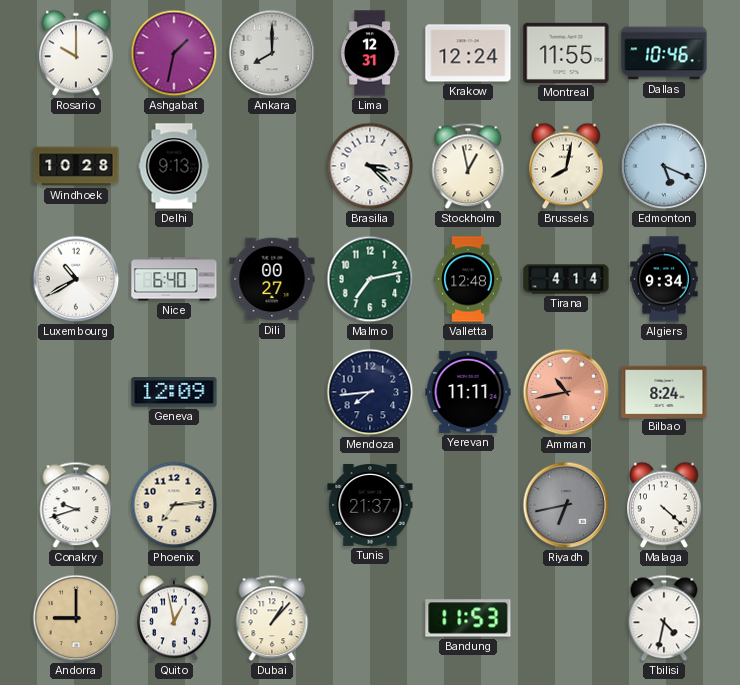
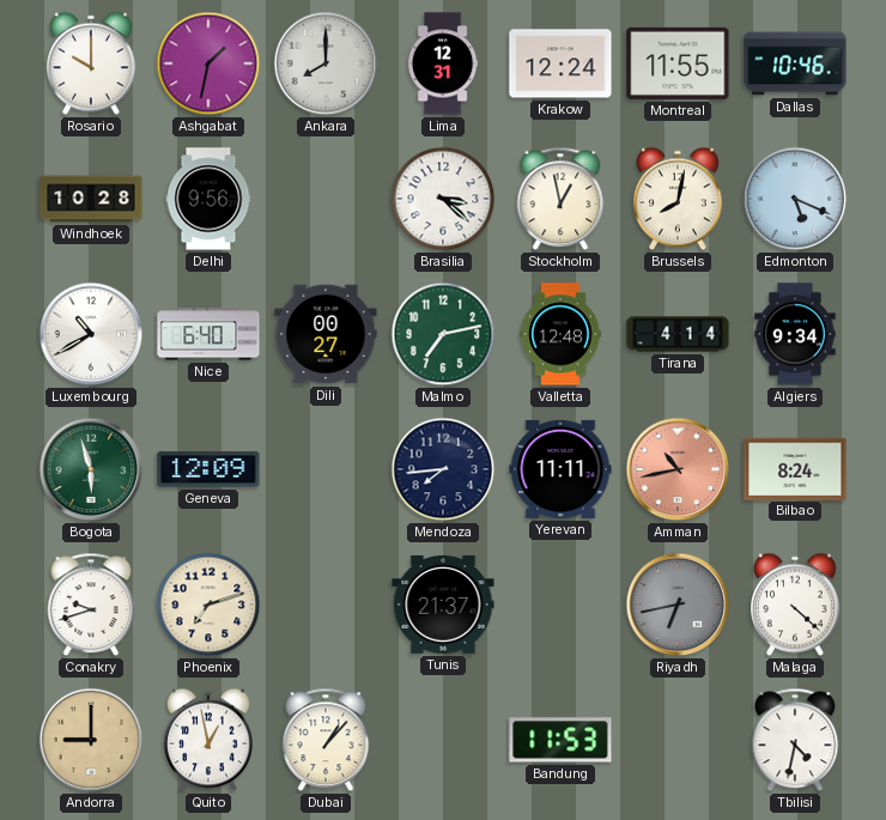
Delhi: 9:13 -> 9:56 (208, 199)
Bogota: none -> 5:57 (91, 469)
Phoenix: 7:14 -> 7:12 (208, 605)
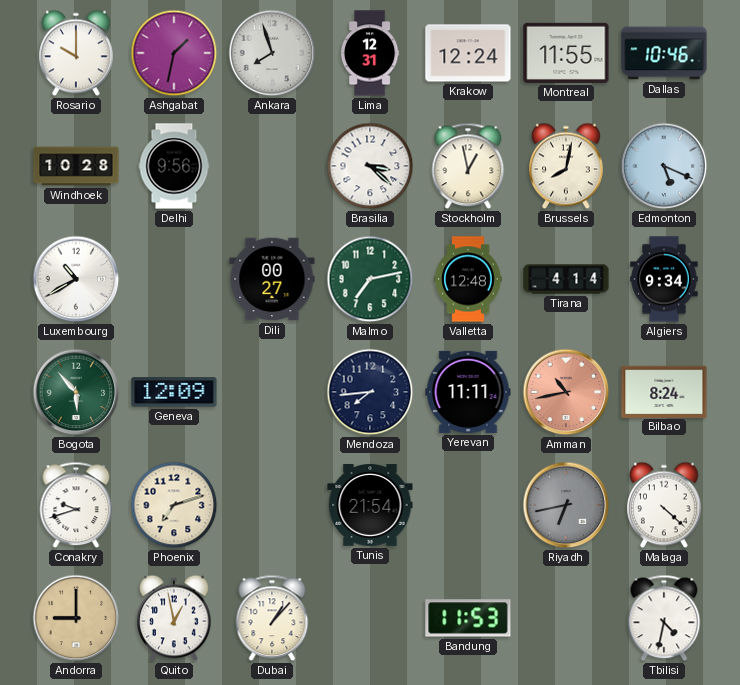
Ankara: 8:00 -> 7:57 (272, 53)
Nice: 6:40 -> none (208, 334)
Bogota: 5:57 -> 5:53 (76, 392)
Tunis: 21:37 -> 21:54 (370, 505)
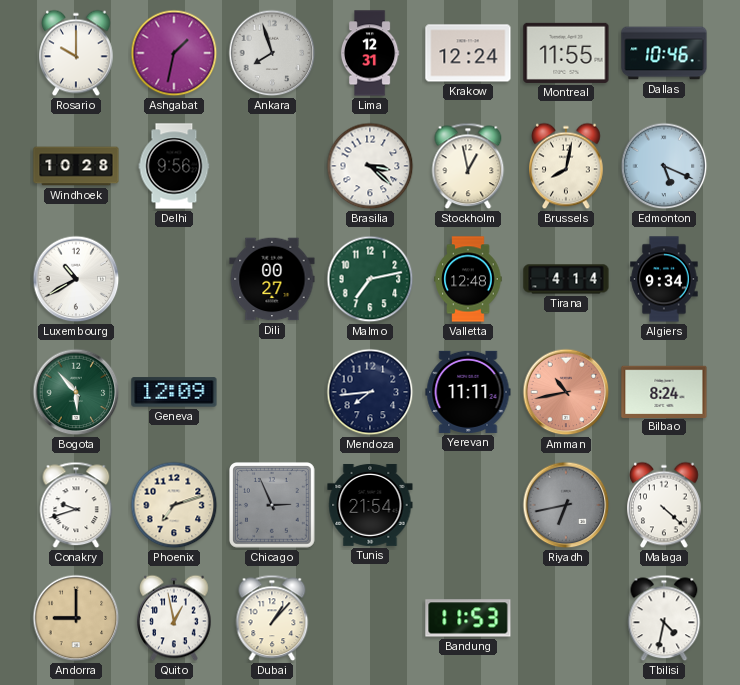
Chicago: none -> 2:56 (273, 506)
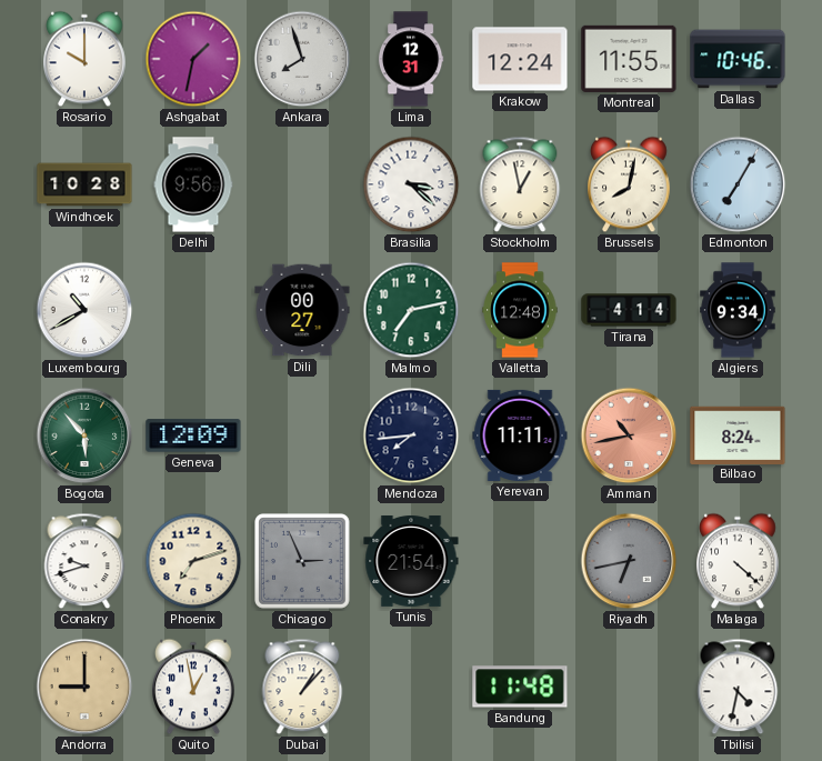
Edmonton: 5:19 -> 7:05 (738, 184)
Bandung: 11:53 -> 11:48 (520, 687)
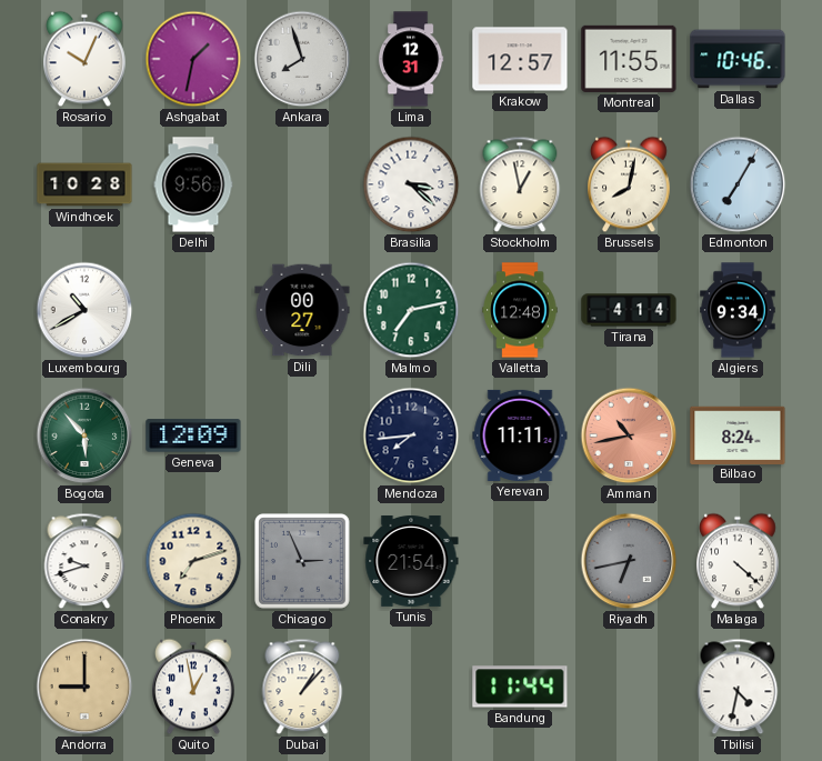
Rosario: 10:00 -> 10:04 (86, 59)
Krakow: 12:24 -> 12:57 (520, 59)
Bandung: 11:48 -> 11:44 (520, 687)
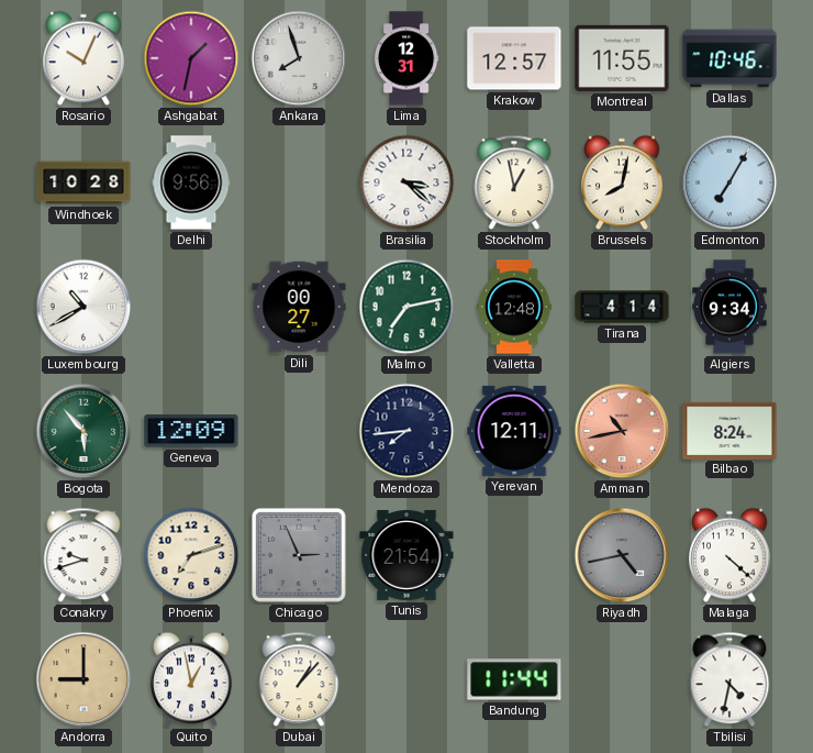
Yerevan: 11:11 -> 12:11 (514, 431)
Riyadh: 6:43 -> 4:43 (622, 555)
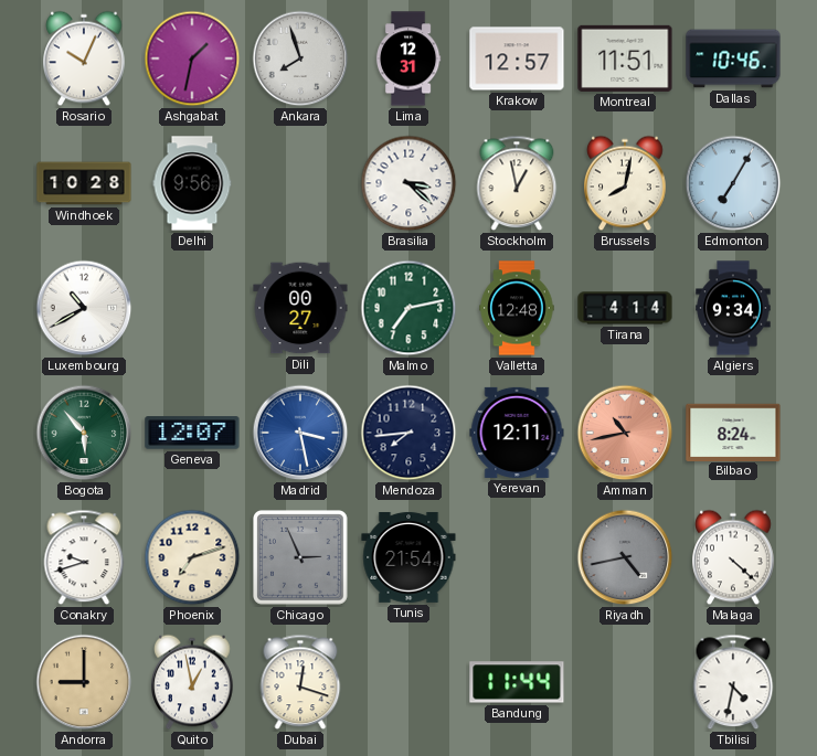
Montreal: 11:55 -> 11:51 (625, 58)
Geneva: 12:09 -> 12:07 (192, 433)
Madrid: none -> 3:28 (300, 433)
Dubai: 1:07 -> 12:18 (300, 682)
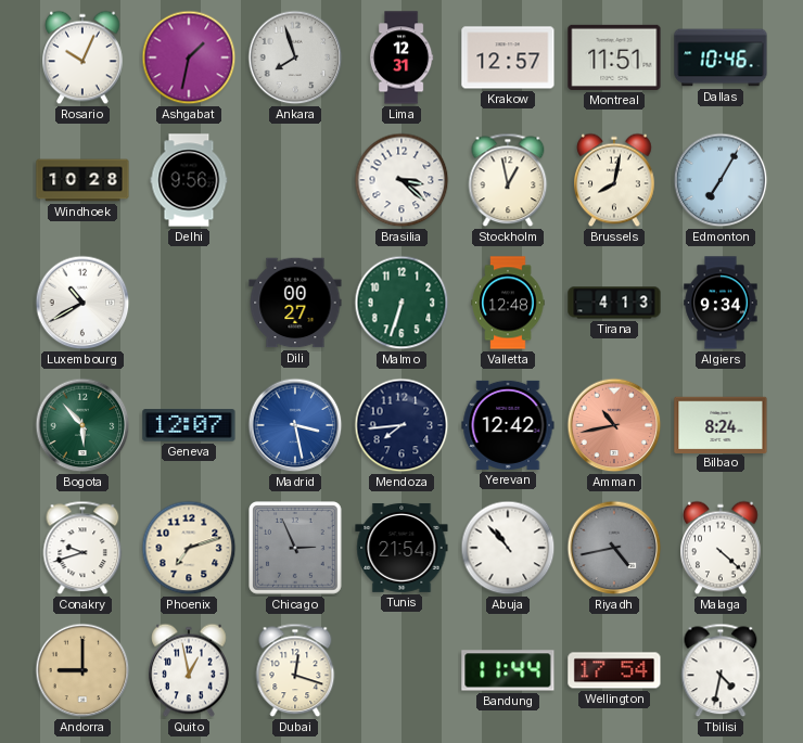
Malmo: 7:13 -> 6:33 (401, 303)
Tirana: 4:14 -> 4:13 (614, 303)
Yerevan: 12:11 -> 12:42 (508, 425)
Abuja: none -> 10:53 (508, 548)
Wellington: none -> 17:54 (614, 670)
